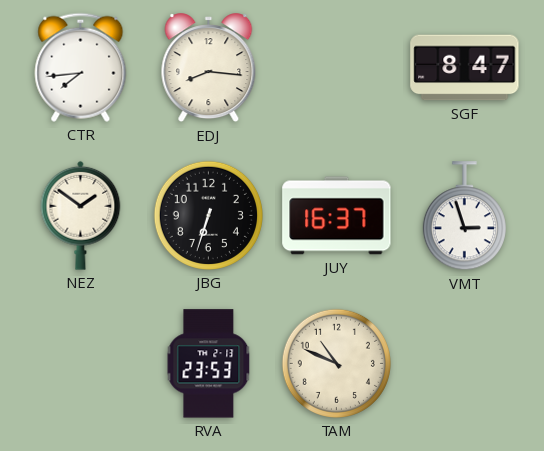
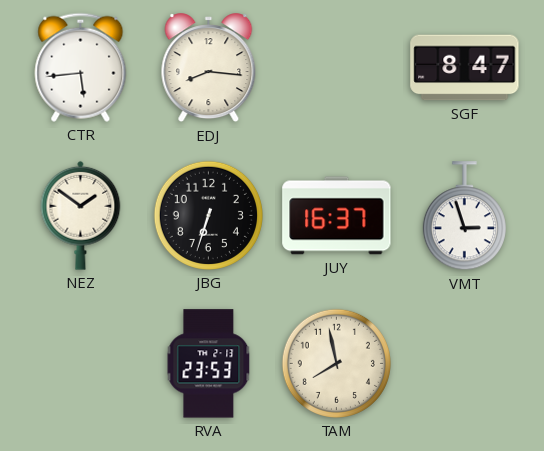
CTR: 7:44 -> 5:44 (81, 67)
TAM: 10:49 -> 7:58 (336, 363)
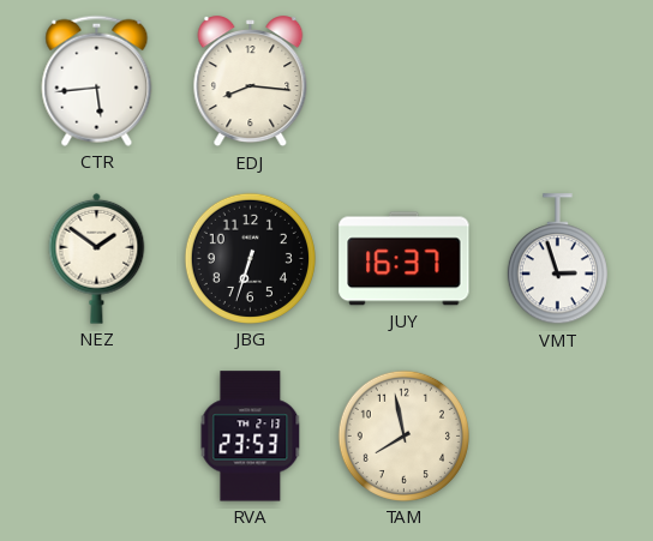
SGF: 8:47 -> none (465, 68)
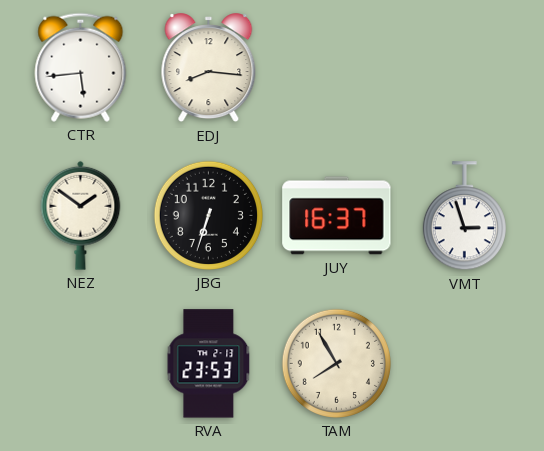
TAM: 7:58 -> 7:55 (336, 363)
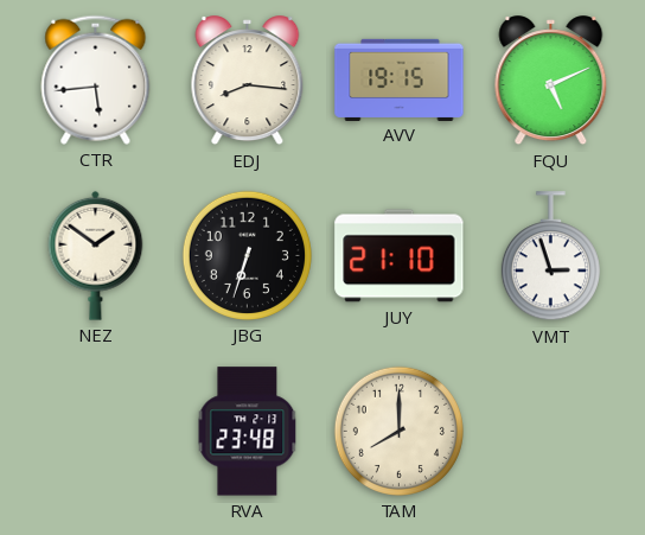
AVV: none -> 19:15 (400, 79)
FQU: none -> 5:11 (551, 81)
JUY: 16:37 -> 21:10 (400, 256)
RVA: 23:53 -> 23:48 (248, 432)
TAM: 7:55 -> 8:00 (398, 431)
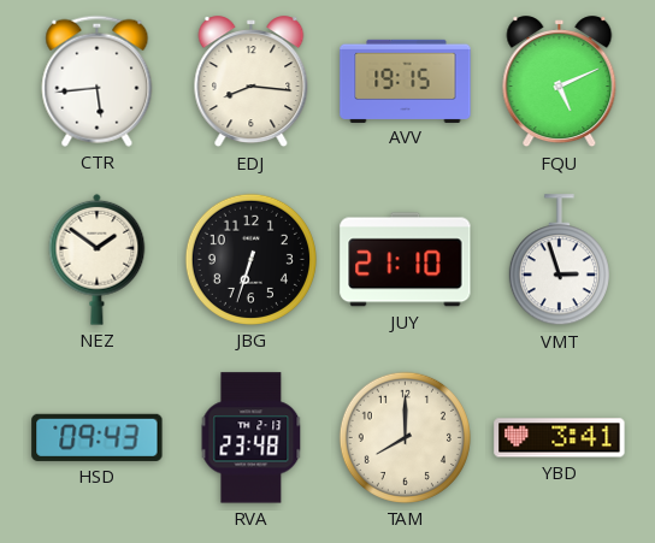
HSD: none -> 09:43 (98, 437)
YBD: none -> 3:41 (560, 438)
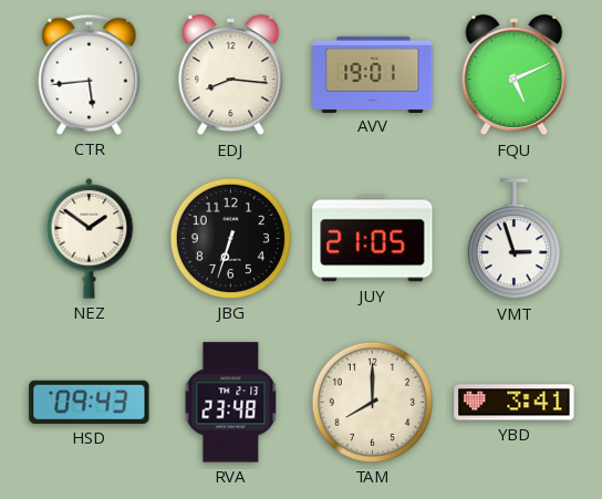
AVV: 19:15 -> 19:01 (373, 74)
JUY: 21:10 -> 21:05 (373, 239)
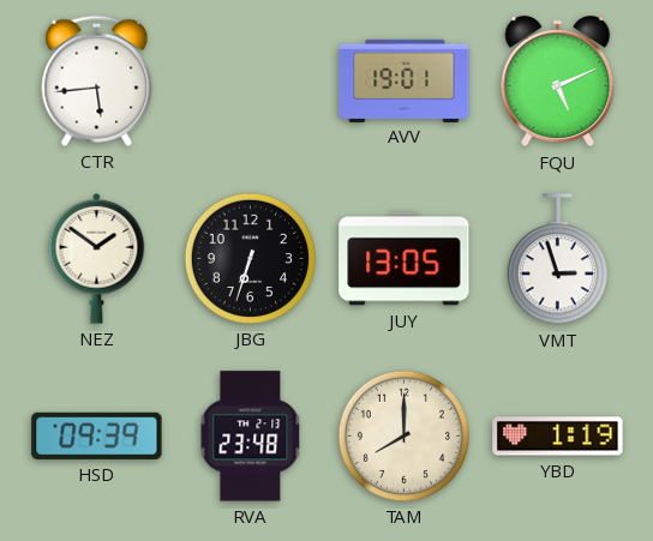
EDJ: 8:16 -> none (231, 75)
JUY: 21:05 -> 13:05 (405, 259)
HSD: 09:43 -> 09:39 (97, 435)
YBD: 3:41 -> 1:19 (558, 437)
